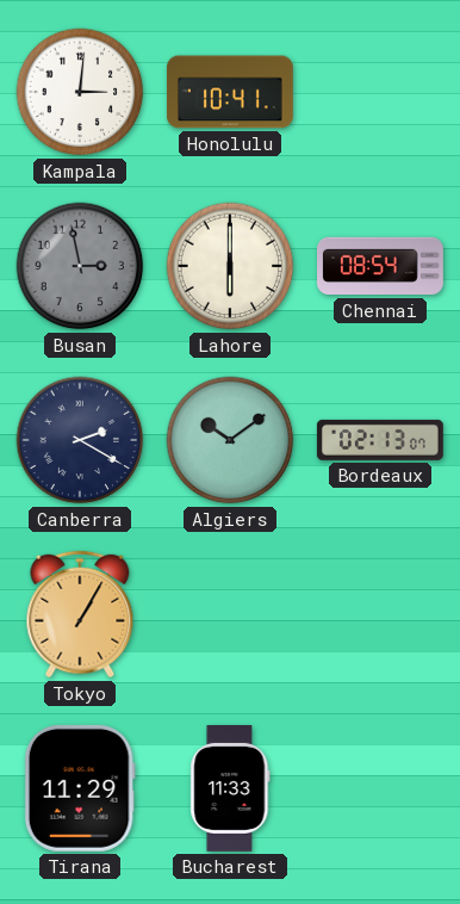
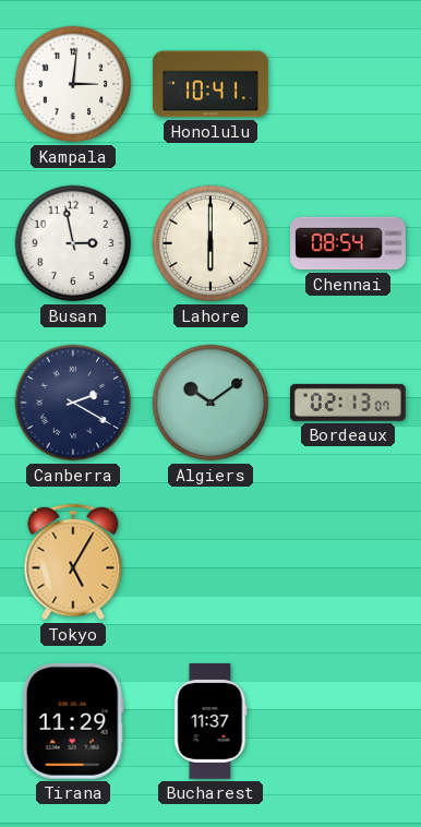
Busan dial: grey -> white (73, 243)
Tokyo: 1:05 -> 5:05 (73, 562)
Bucharest: 11:33 -> 11:37 (211, 721)
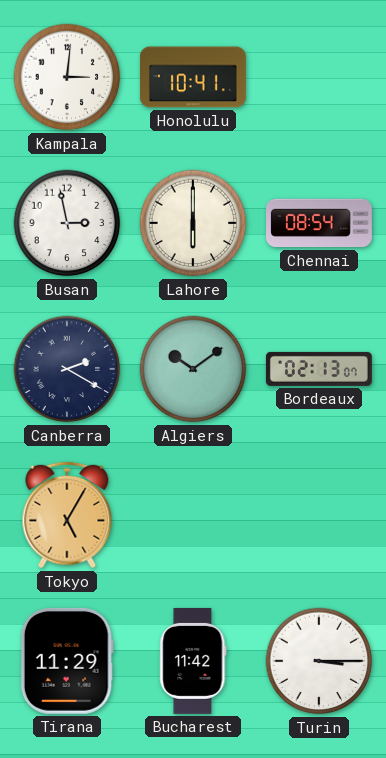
Bucharest: 11:37 -> 11:42 (193, 661)
Turin: none -> 3:15 (319, 661)
